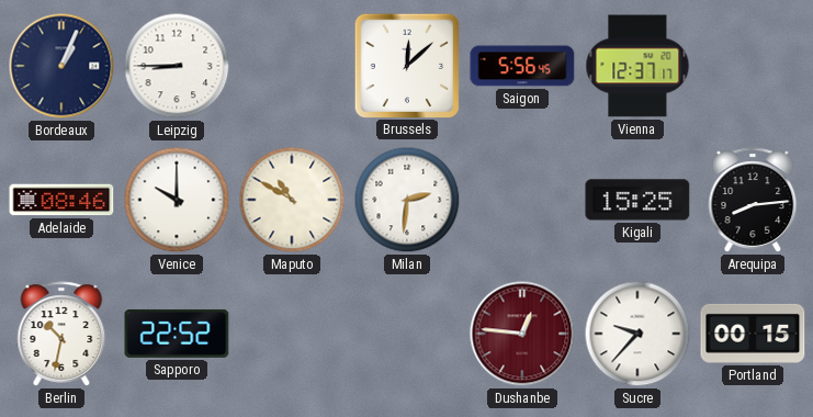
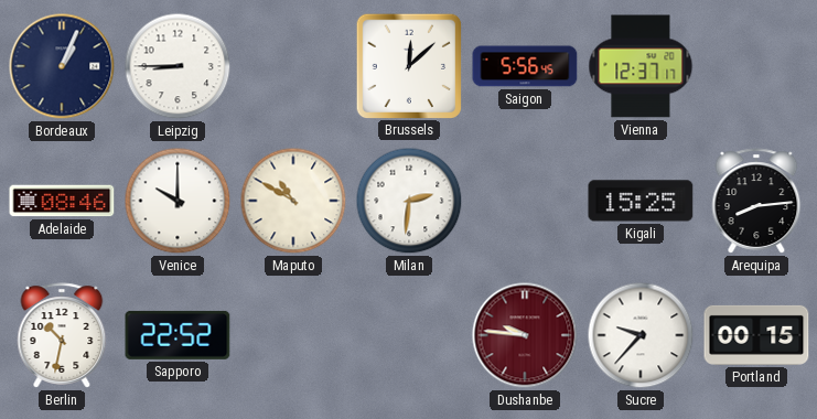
Dushanbe: 12:46 -> 9:46 (525, 335)
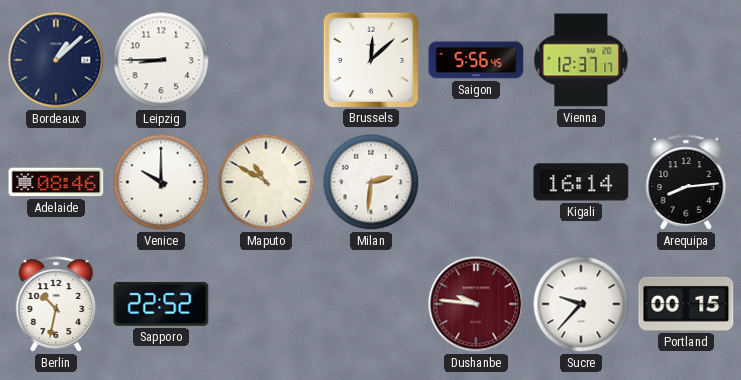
Bordeaux: 1:04 -> 1:08 (56, 60)
Kigali: 15:25 -> 16:14 (581, 182)
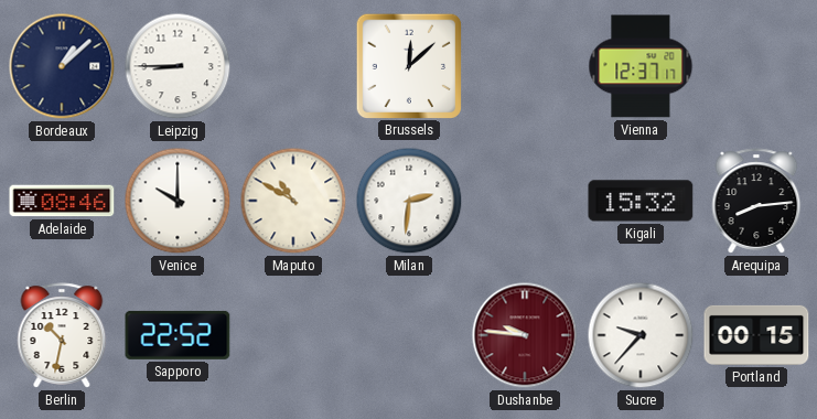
Saigon: 5:56 -> none (476, 60)
Kigali: 16:14 -> 15:32 (641, 201)
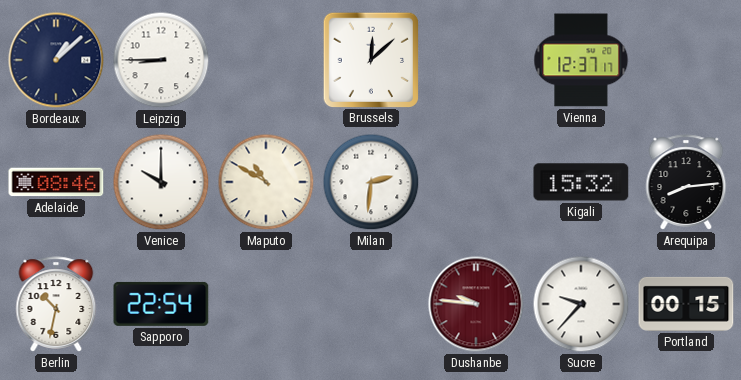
Sapporo: 22:52 -> 22:54 (161, 304)
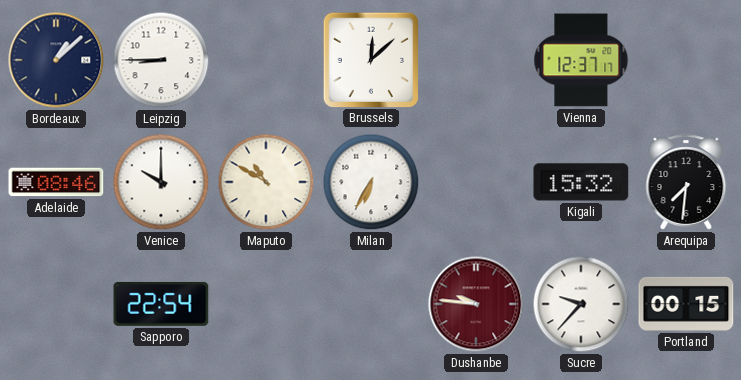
Milan: 2:31 -> 6:35 (371, 182)
Arequipa: 8:14 -> 7:31 (686, 182)
Berlin: 10:32 -> none (56, 304)
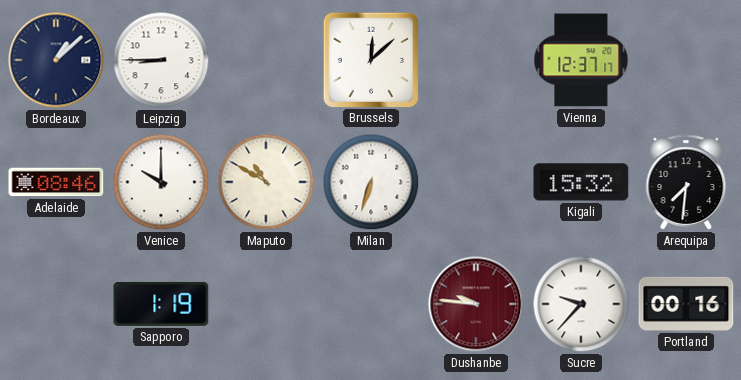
Milan: 6:35 -> 6:33 (371, 182)
Sapporo: 22:54 -> 1:19 (161, 304)
Portland: 00:15 -> 00:16 (686, 304)
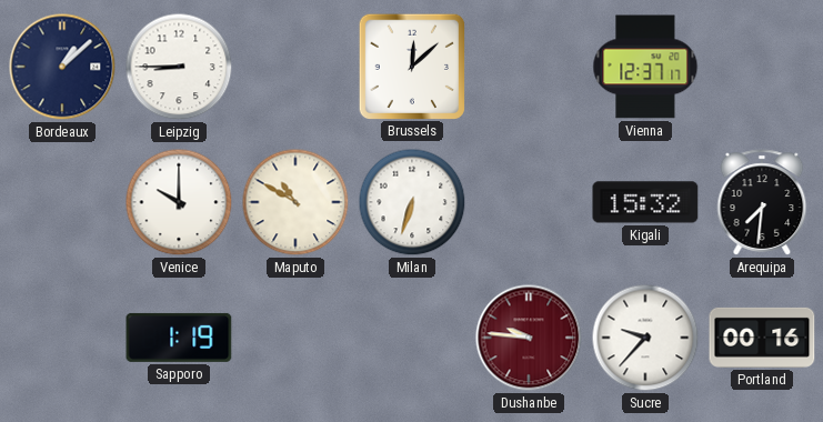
Adelaide: 08:46 -> none (56, 182)
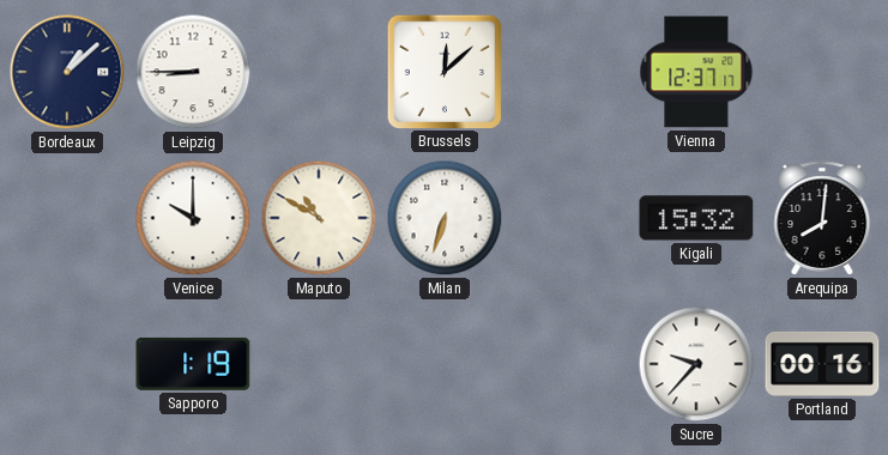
Arequipa: 7:31 -> 8:01 (822, 218)
Dushanbe: 9:46 -> none (529, 338)
